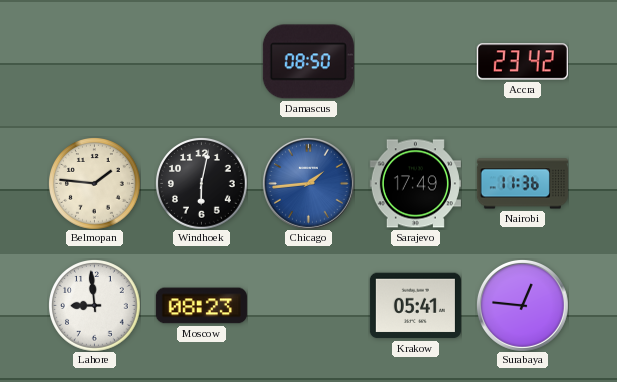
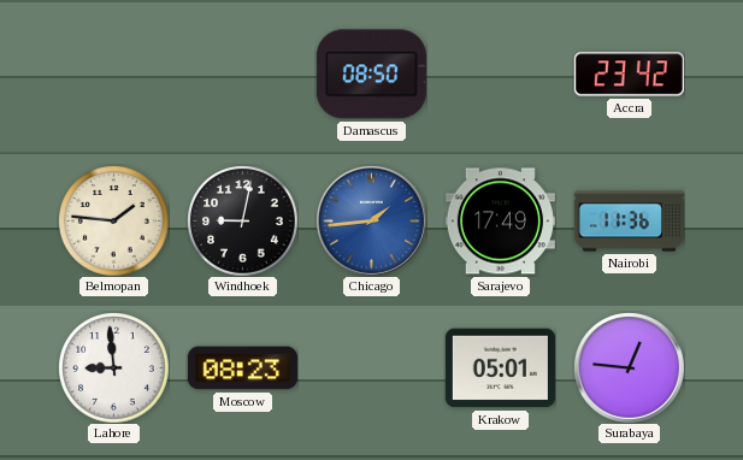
Windhoek: 6:02 -> 9:02 (243, 222)
Krakow: 05:41 -> 05:01 (500, 368)
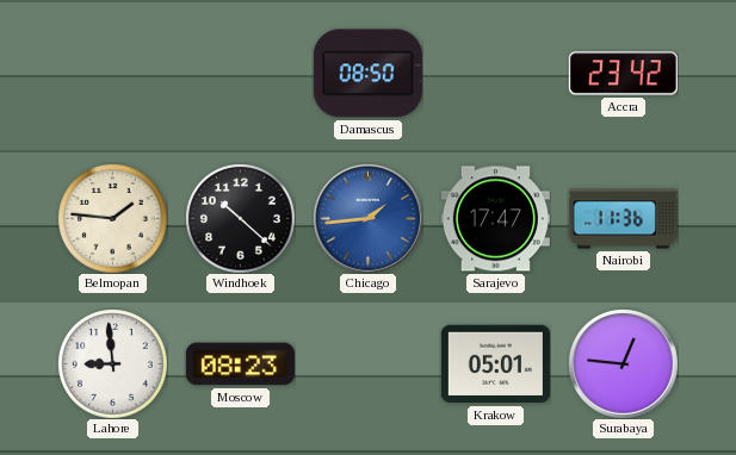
Windhoek: 9:02 -> 10:22 (241, 219)
Sarajevo: 17:49 -> 17:47 (495, 219)
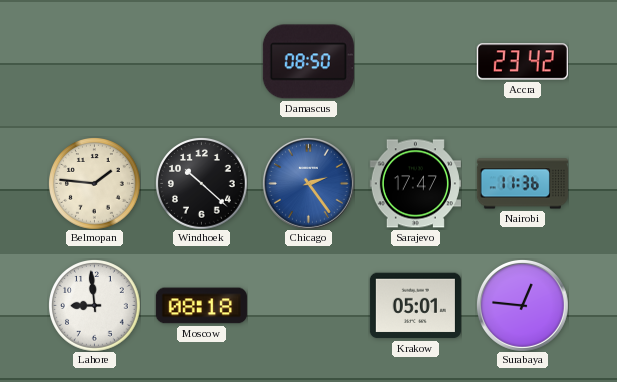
Chicago: 1:44 -> 2:24 (308, 183)
Moscow: 08:23 -> 08:18 (201, 306)
